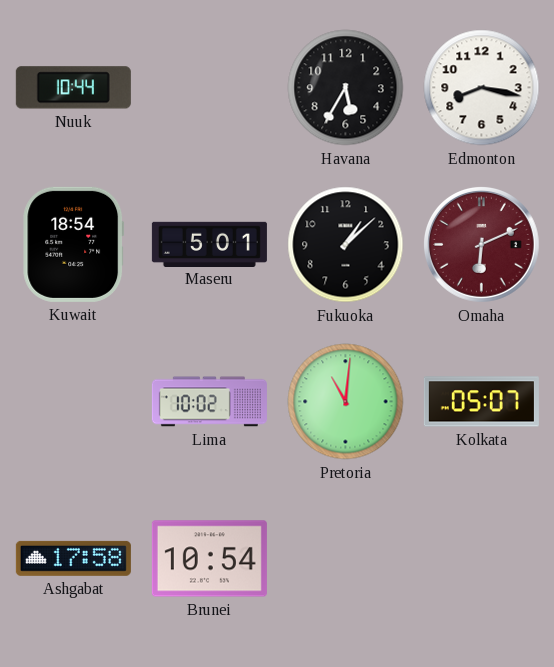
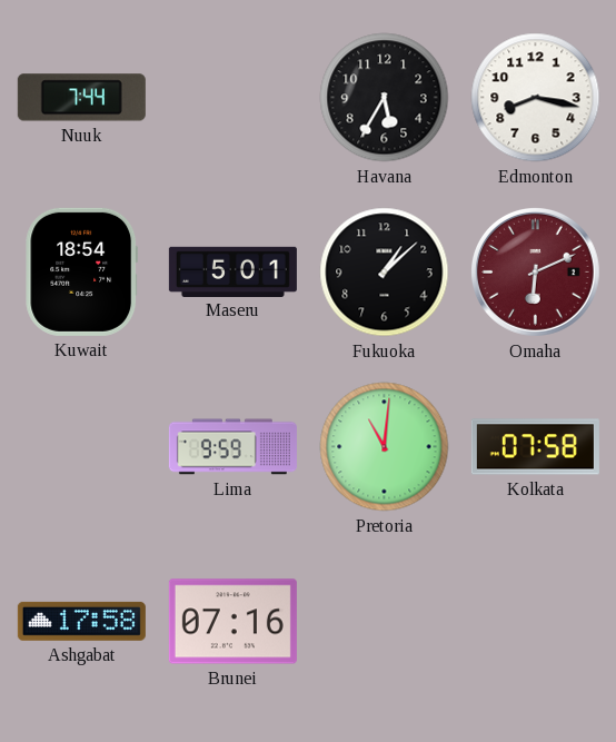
Nuuk: 10:44 -> 7:44 (81, 98)
Lima: 10:02 -> 9:59 (232, 447)
Kolkata: 05:07 -> 07:58 (535, 447)
Brunei: 10:54 -> 07:16 (232, 622)
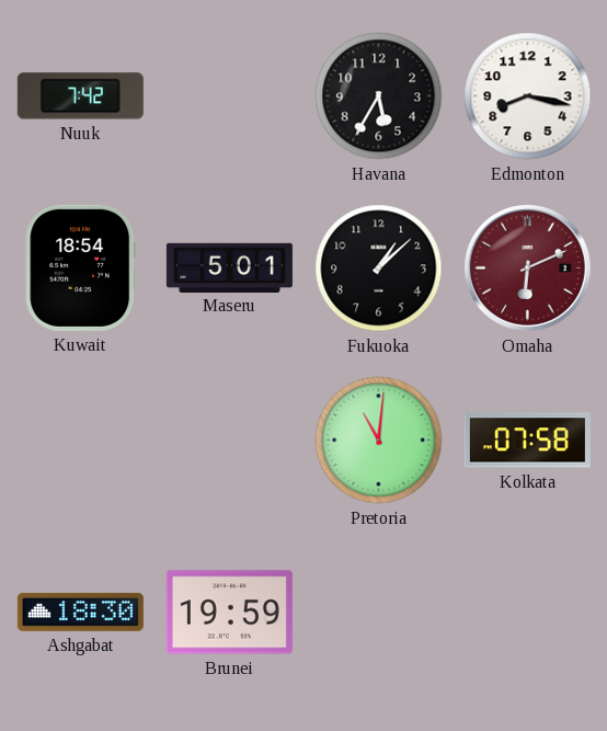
Nuuk: 7:44 -> 7:42 (80, 96)
Lima: 9:59 -> none (232, 447)
Ashgabat: 17:58 -> 18:30 (80, 612)
Brunei: 07:16 -> 19:59 (229, 613)
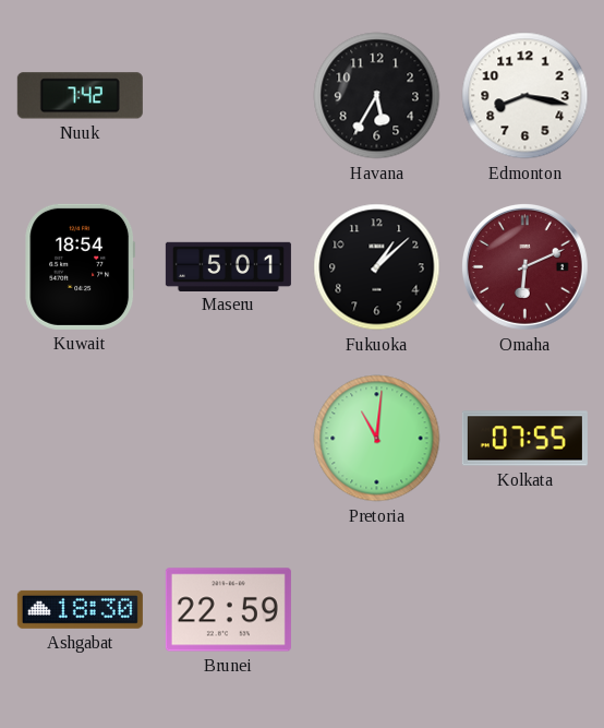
Kolkata: 07:58 -> 07:55 (524, 439)
Brunei: 19:59 -> 22:59 (228, 610)
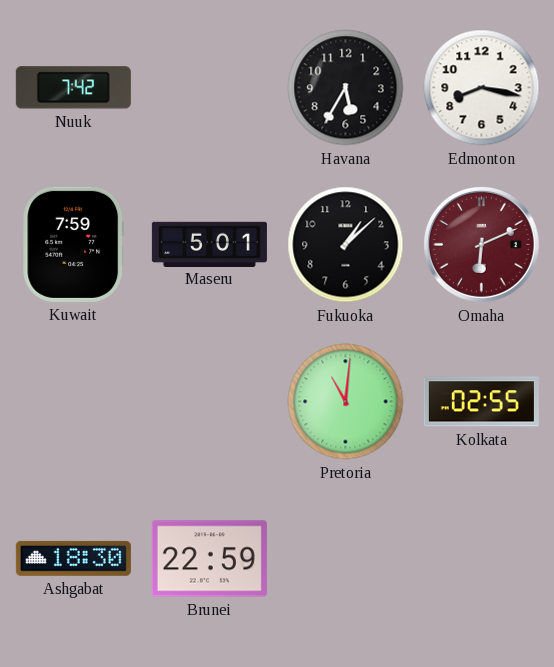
Kuwait: 18:54 -> 7:59 (74, 244)
Kolkata: 07:55 -> 02:55 (481, 402)
